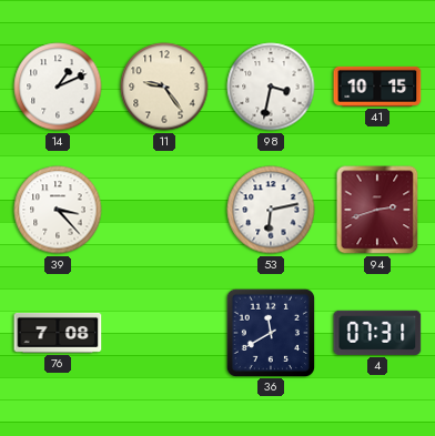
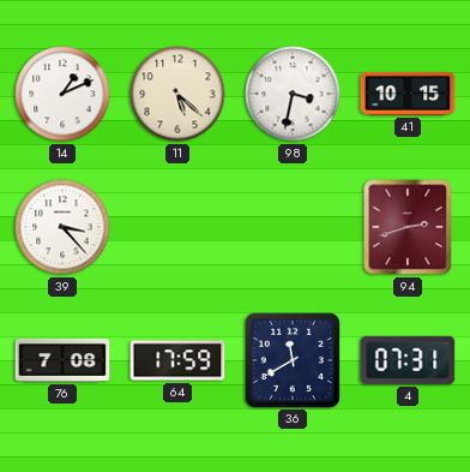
11: 9:24 -> 5:22 (177, 94)
53: 6:13 -> none (271, 210)
64: none -> 17:59 (177, 360)
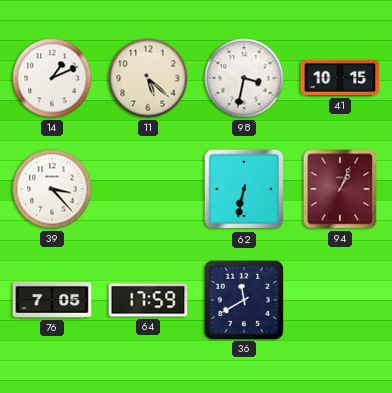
62: none -> 6:32 (244, 189)
94: 2:42 -> 1:04 (340, 189)
76: 7:08 -> 7:05 (52, 300)
4: 07:31 -> none (408, 360)
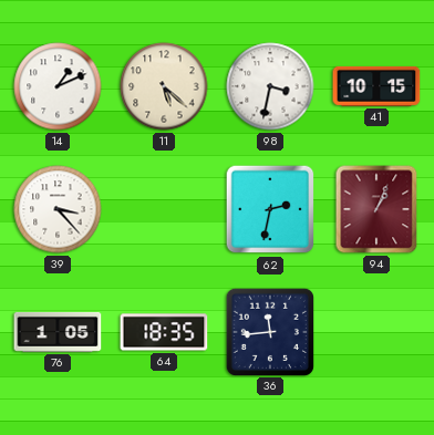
62: 6:32 -> 2:32 (270, 209)
76: 7:05 -> 1:05 (58, 332)
64: 17:59 -> 18:35 (164, 332)
36: 11:40 -> 11:44 (269, 331)
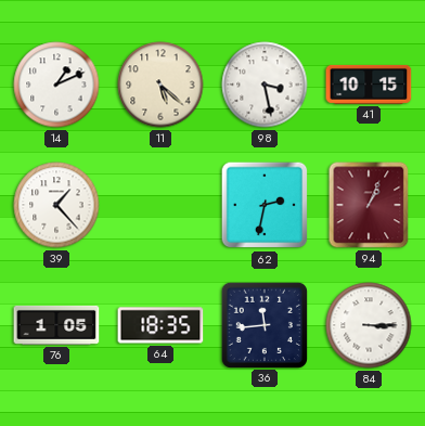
98: 3:32 -> 3:28 (265, 85)
39: 3:23 -> 1:23 (56, 205)
84: none -> 3:15 (369, 325)
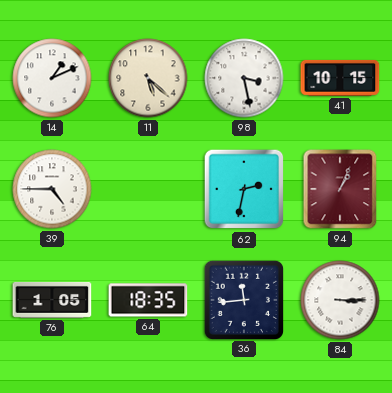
39: 1:23 -> 4:45 (52, 189)
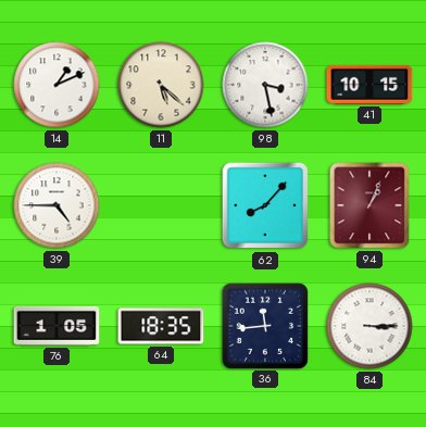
62: 2:32 -> 8:07 (265, 205)
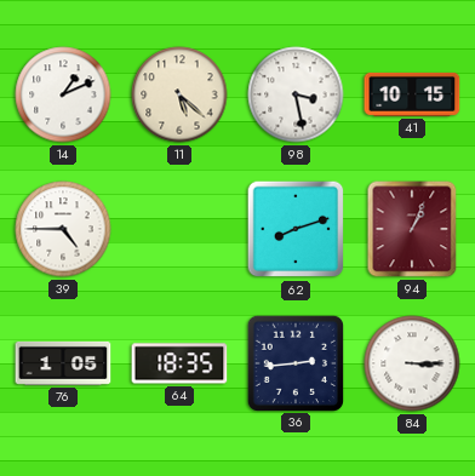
62: 8:07 -> 8:12 (296, 229)
36: 11:44 -> 2:44 (294, 362)
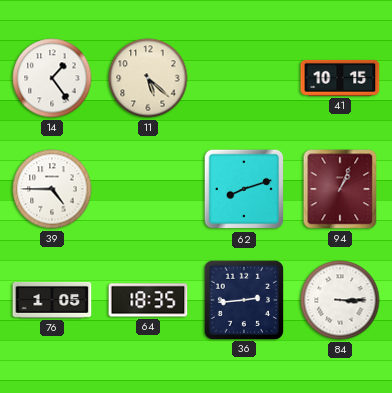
14: 1:11 -> 1:24 (52, 78)
98: 3:28 -> none (296, 94)
